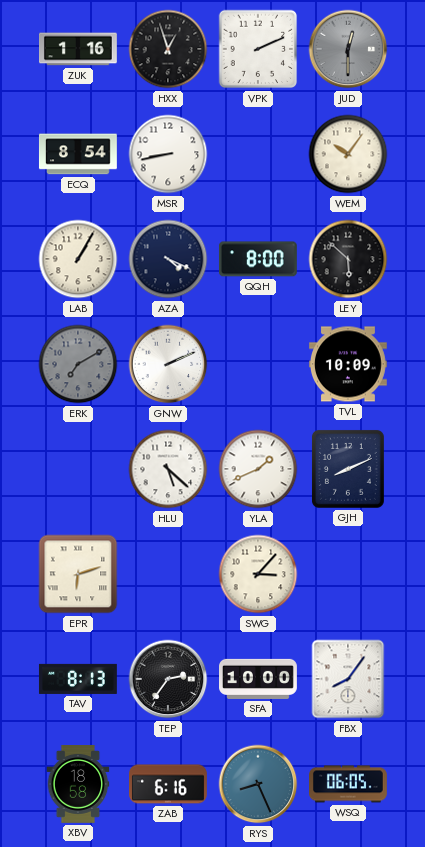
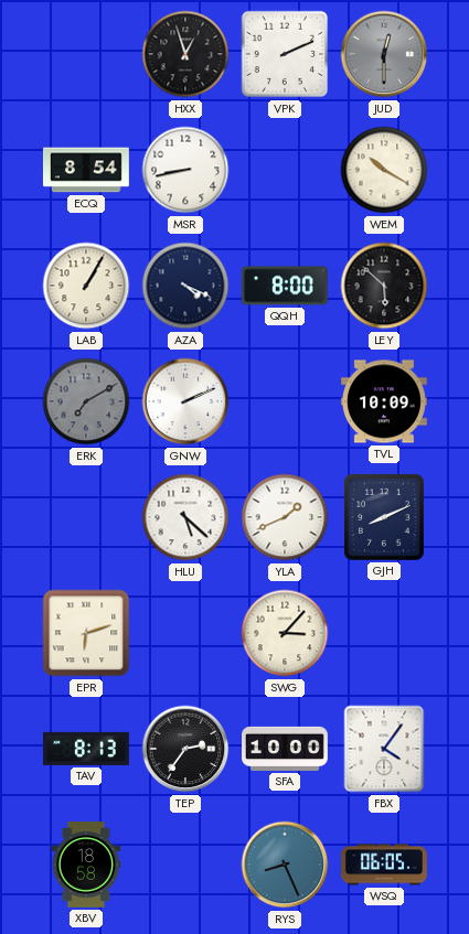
ZUK: 1:16 -> none (79, 49)
WEM: 10:06 -> 10:20 (384, 170)
FBX: 8:06 -> 4:06 (384, 749)
ZAB: 6:16 -> none (169, 784)
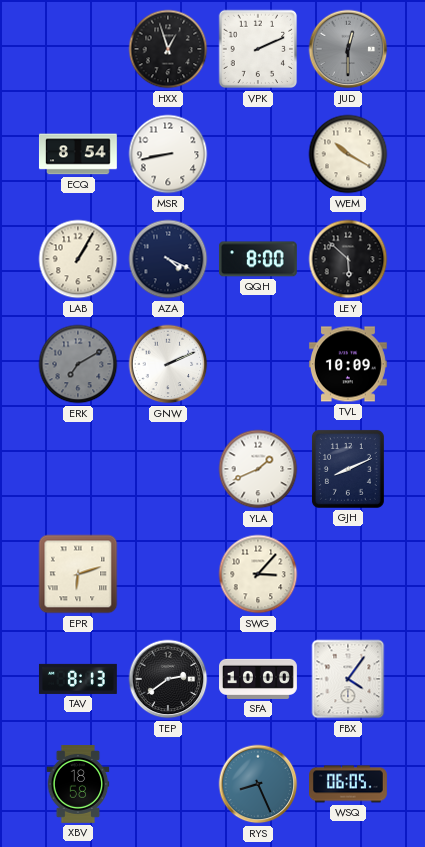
HLU: 5:22 -> none (185, 517)
TEP: 2:36 -> 2:39 (168, 679)
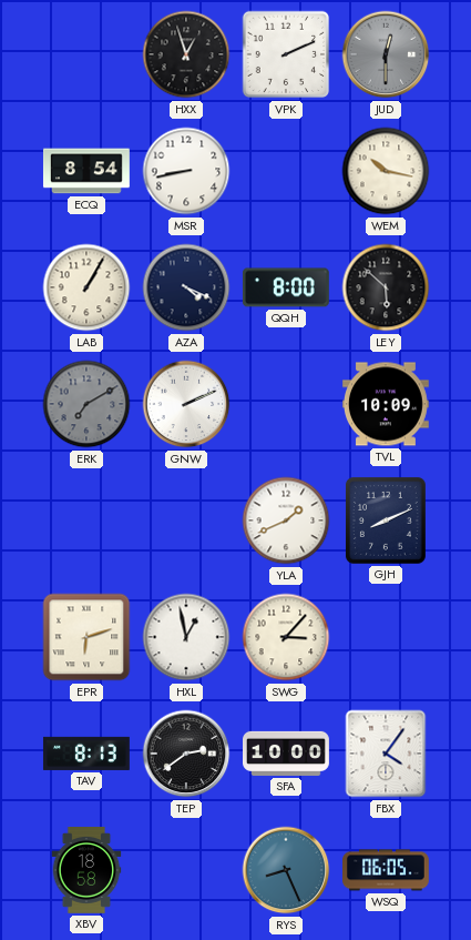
WEM: 10:20 -> 10:17 (386, 171)
HXL: none -> 12:58 (186, 637)
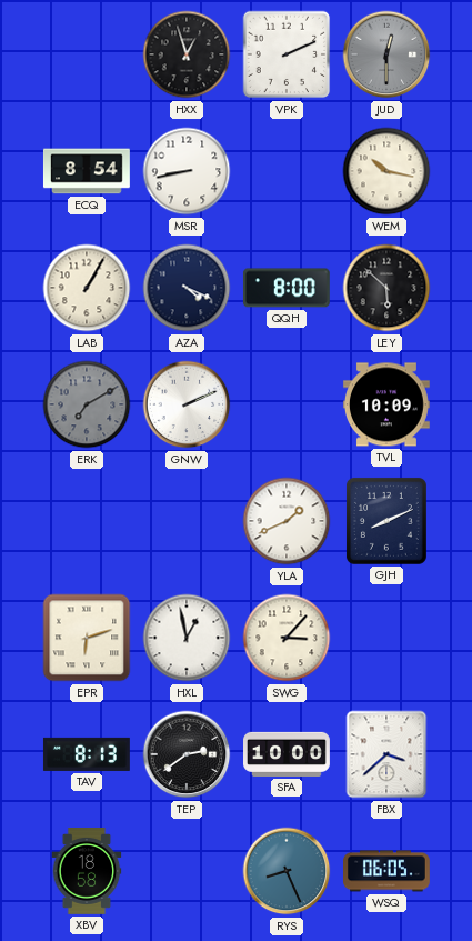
FBX: 4:06 -> 3:38 (386, 754)
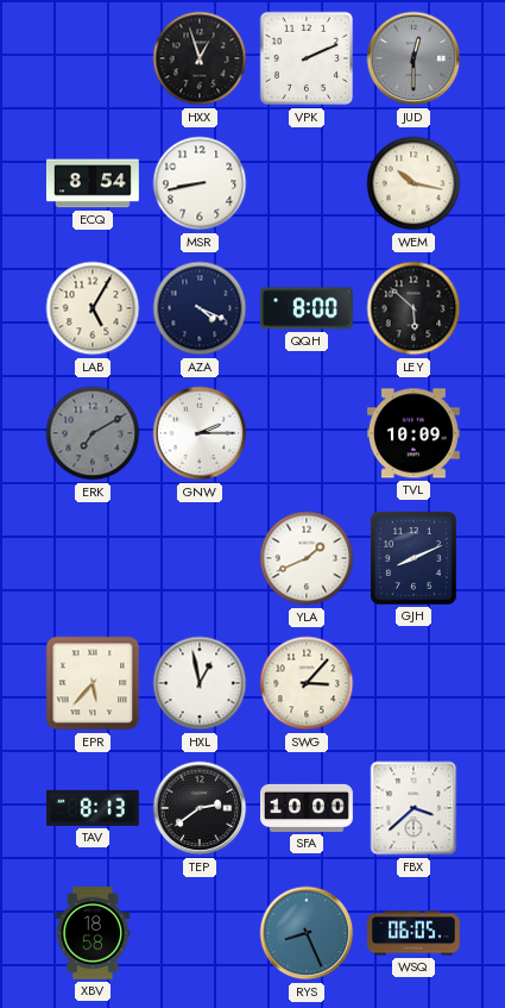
LAB: 1:05 -> 5:05 (93, 308)
GNW: 2:11 -> 2:15 (200, 433)
EPR: 6:12 -> 5:37 (93, 683)
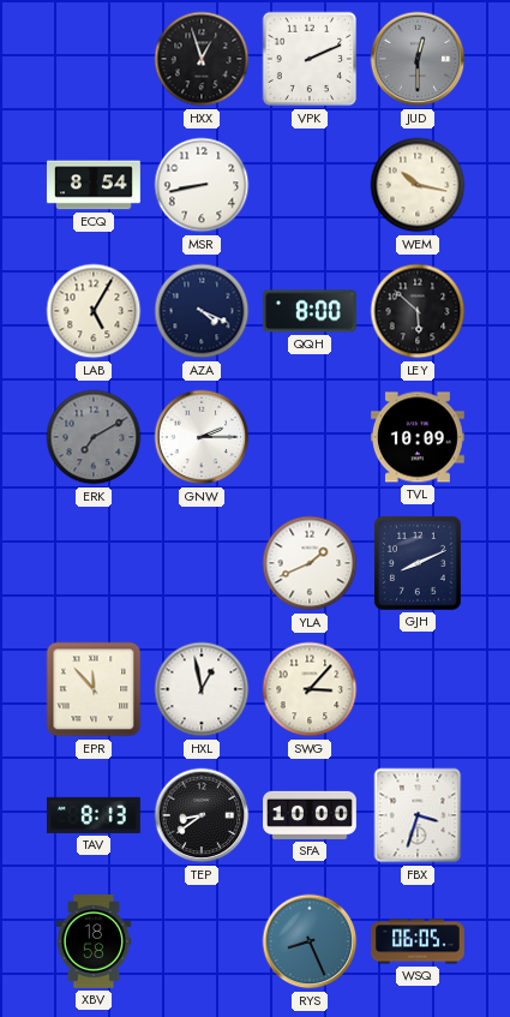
EPR: 5:37 -> 11:53 (94, 689)
TEP: 2:39 -> 8:39 (202, 815)
FBX: 3:38 -> 3:33 (418, 815)
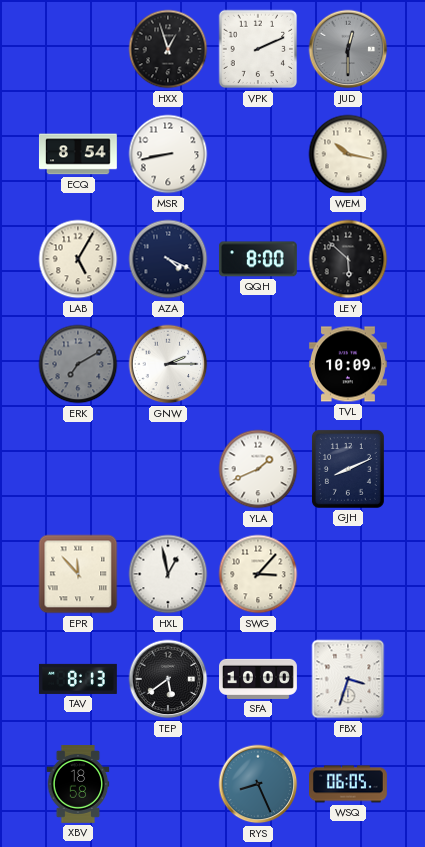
TEP: 8:39 -> 5:39 (168, 679)
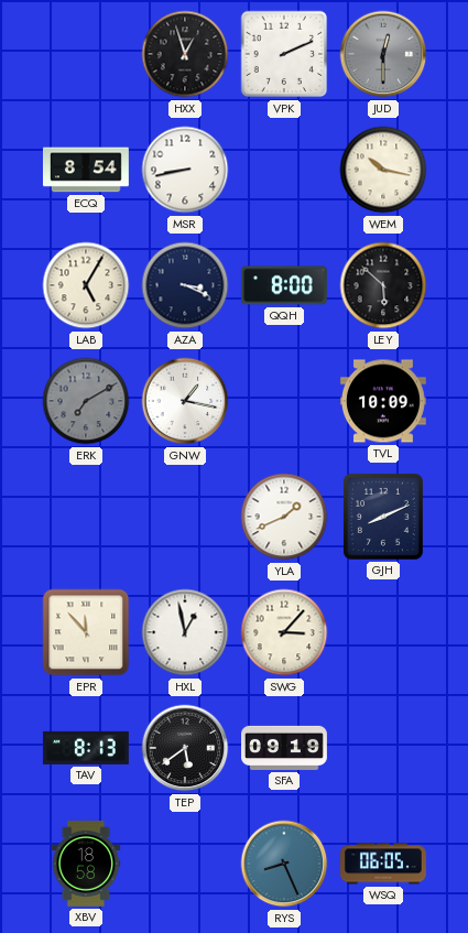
AZA: 4:19 -> 3:19 (185, 285)
GNW: 2:15 -> 1:17 (185, 401)
SFA: 10:00 -> 09:19 (285, 748)
FBX: 3:33 -> none (348, 679)
